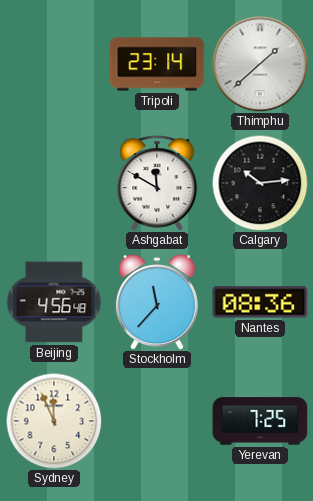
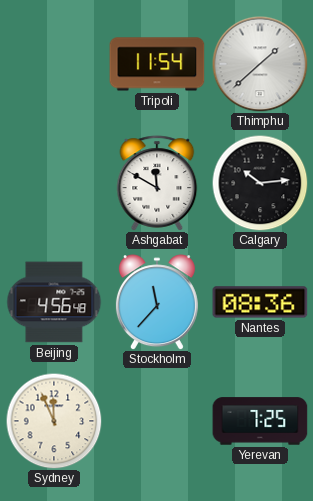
Tripoli: 23:14 -> 11:54 (157, 64)
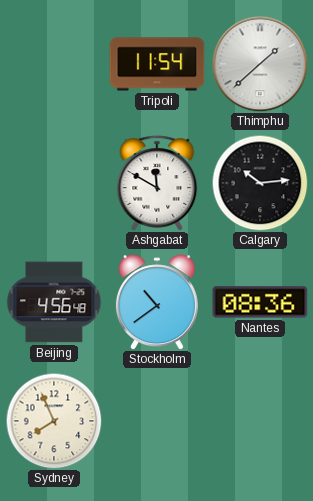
Stockholm: 11:37 -> 10:39 (157, 302)
Sydney: 11:56 -> 7:56 (54, 421)
Yerevan: 7:25 -> none (260, 421)
